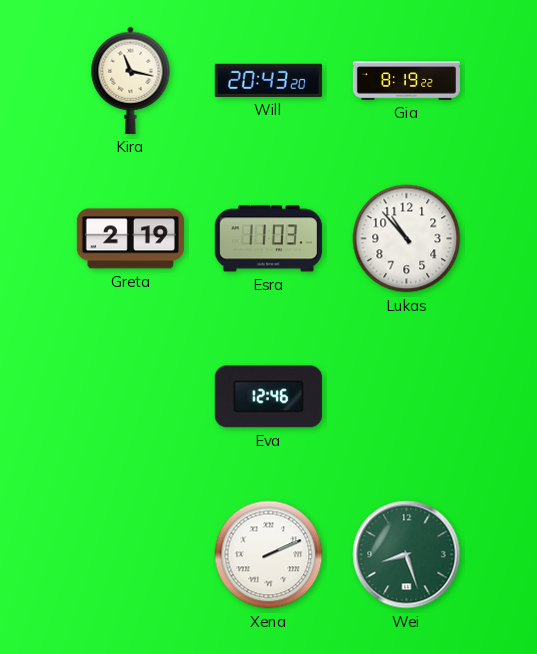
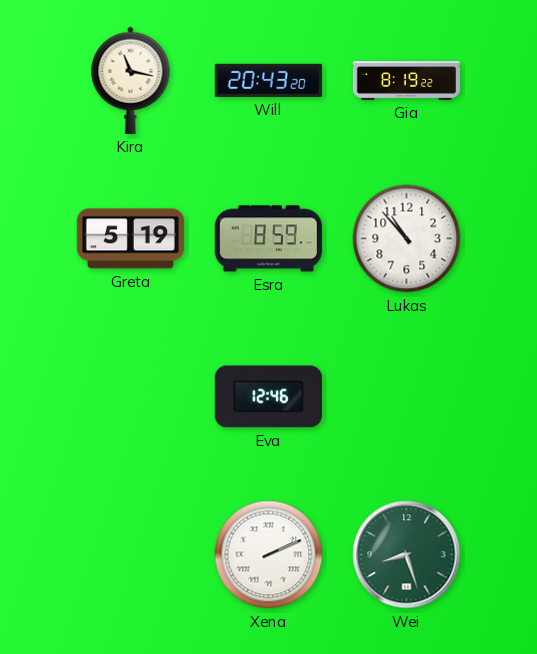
Greta: 2:19 -> 5:19 (130, 239)
Esra: 11:03 -> 8:59 (268, 239)
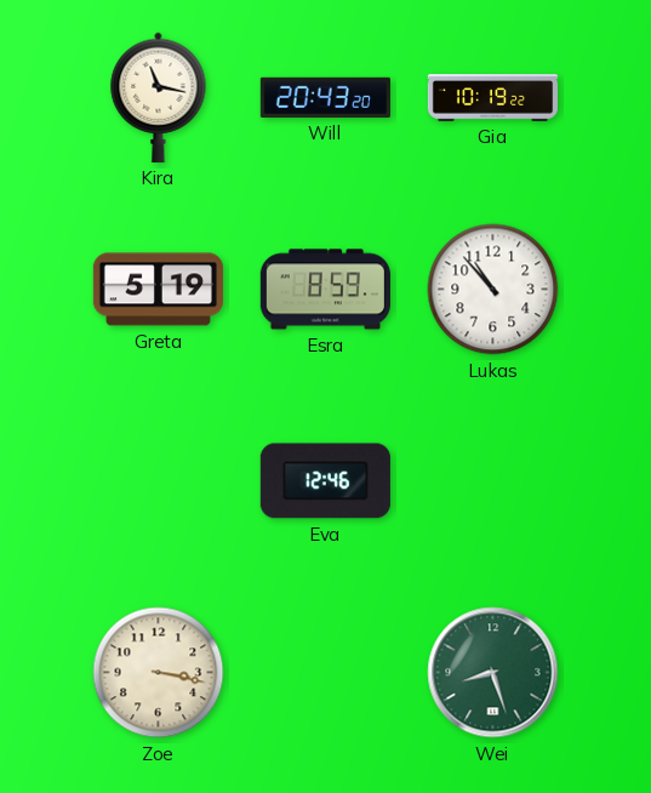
Gia: 8:19 -> 10:19 (492, 98)
Zoe: none -> 3:17 (159, 673)
Xena: 2:11 -> none (269, 555)
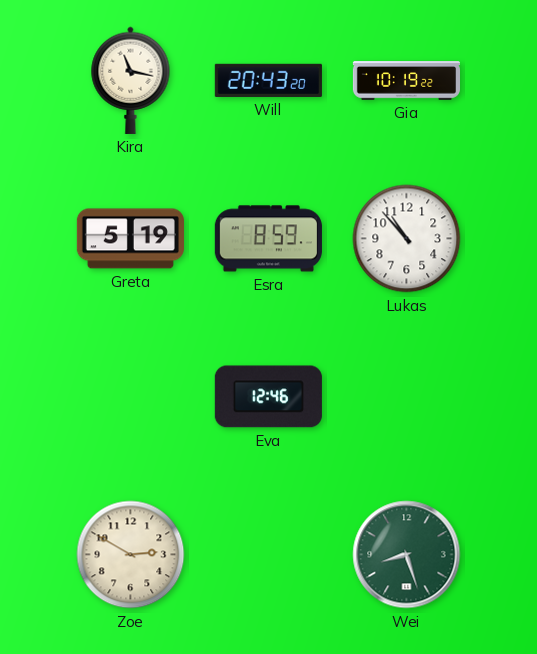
Zoe: 3:17 -> 2:50 (131, 555)
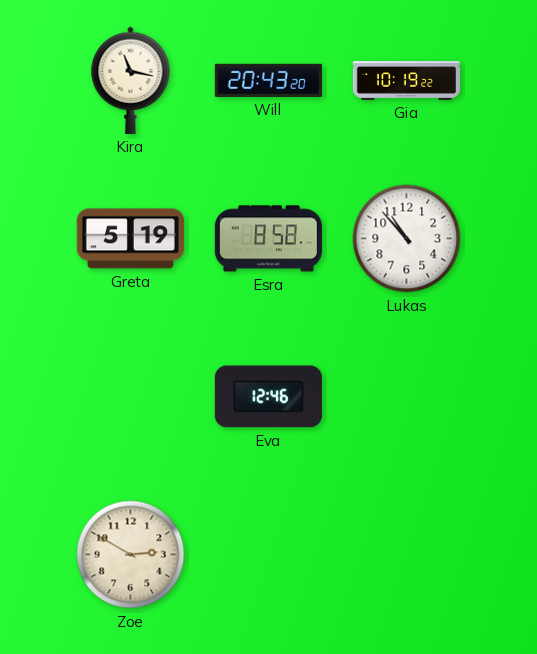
Esra: 8:59 -> 8:58 (268, 239)
Wei: 8:27 -> none (407, 555)
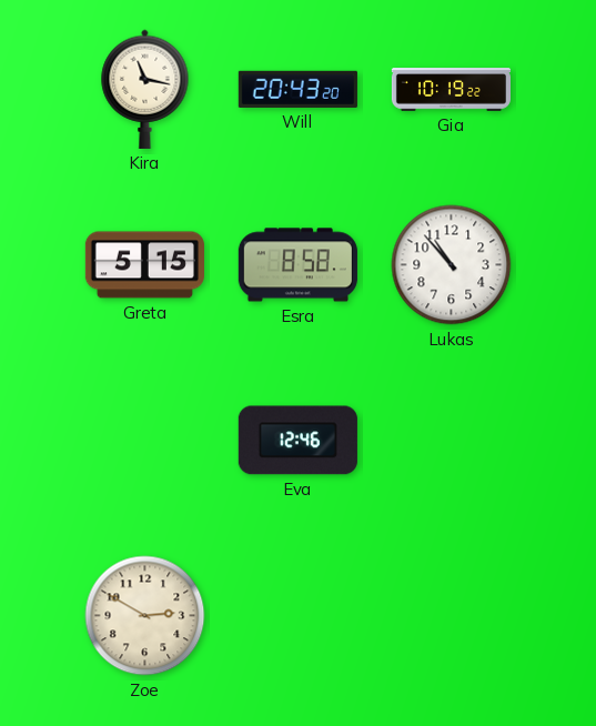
Greta: 5:19 -> 5:15 (144, 265)
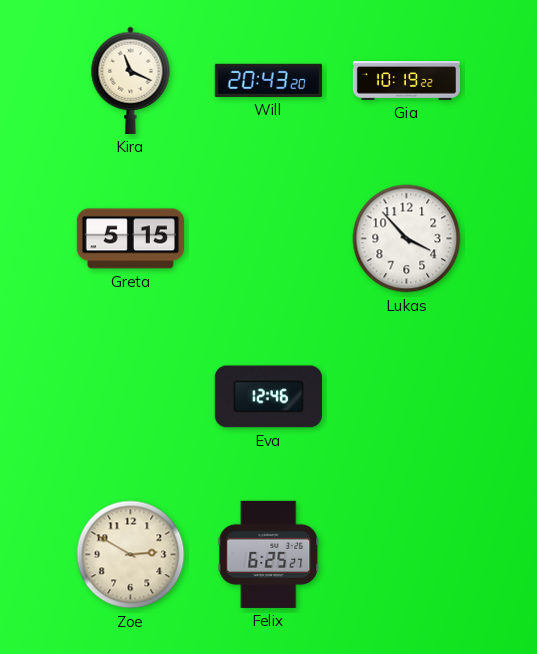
Kira: 11:17 -> 11:19 (131, 80)
Esra: 8:58 -> none (297, 265)
Lukas: 10:53 -> 3:53 (407, 239)
Felix: none -> 6:25 (269, 554)
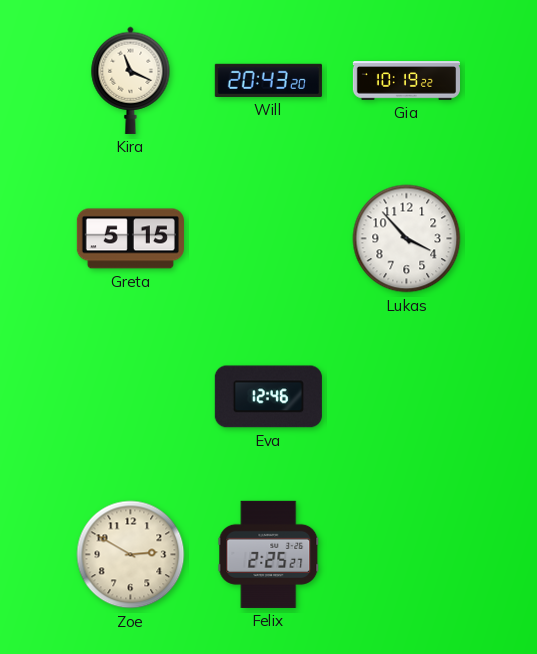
Felix: 6:25 -> 2:25 (269, 554)
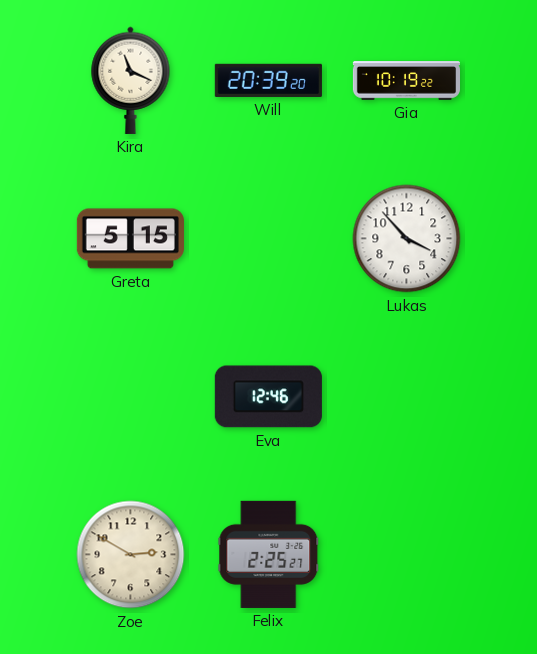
Will: 20:43 -> 20:39 (268, 80)
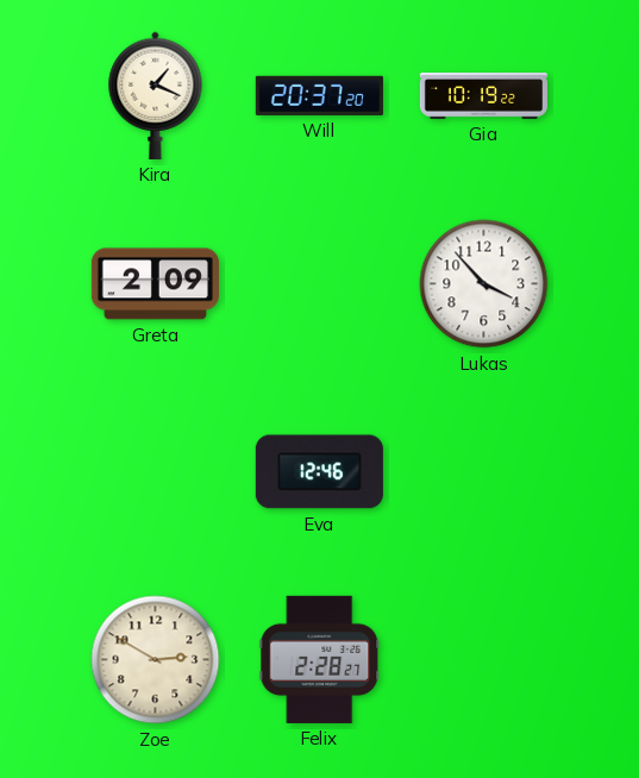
Kira: 11:19 -> 1:19 (156, 95)
Will: 20:39 -> 20:37 (319, 95)
Greta: 5:15 -> 2:09 (155, 284)
Felix: 2:25 -> 2:28 (320, 659)
